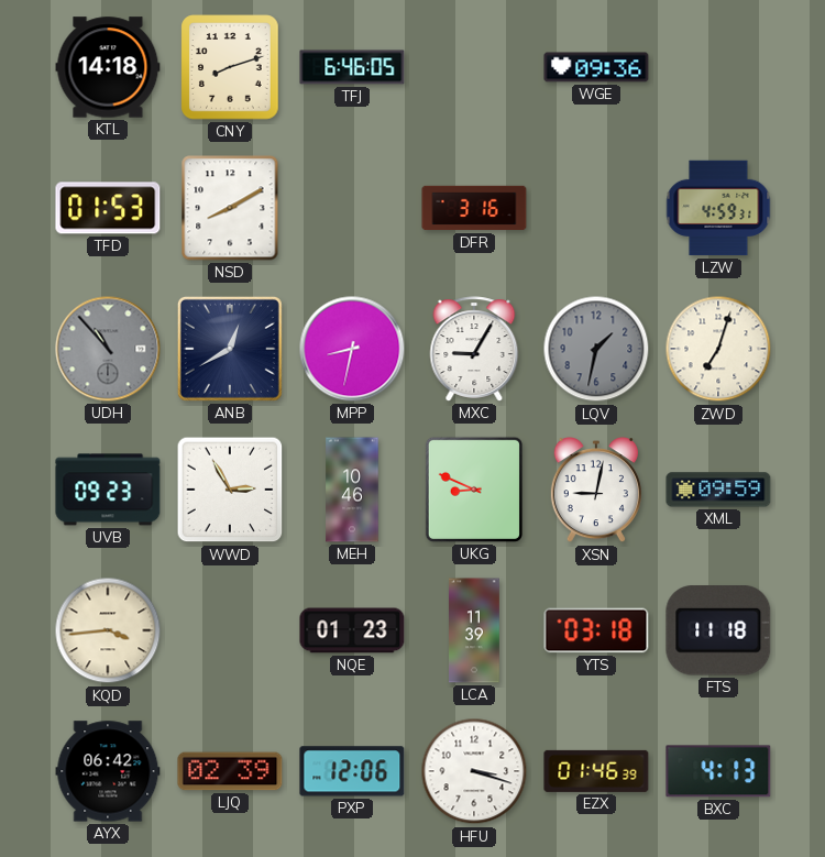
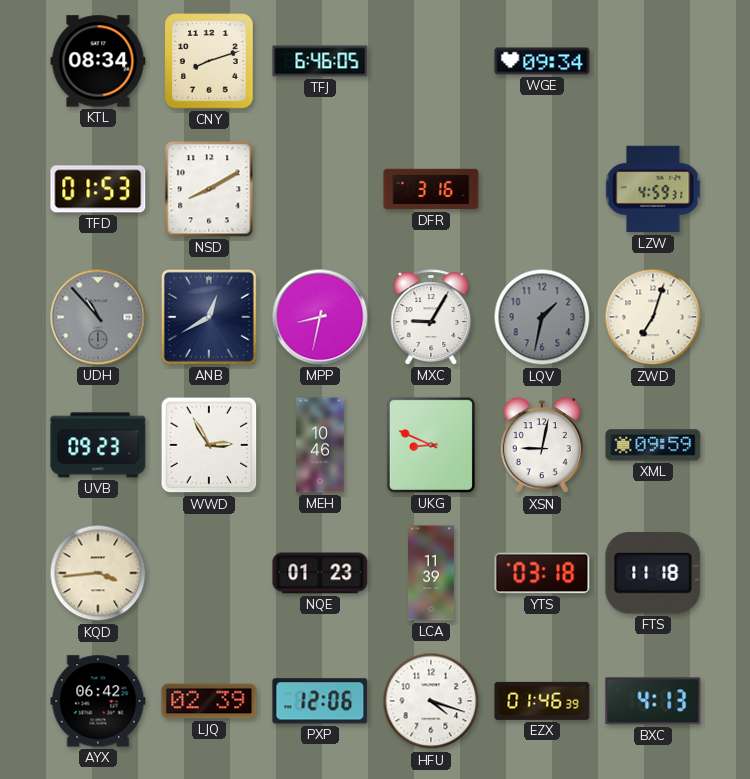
KTL: 14:18 -> 08:34 (98, 61)
WGE: 09:36 -> 09:34 (542, 61)
HFU: 3:18 -> 4:18 (431, 701)
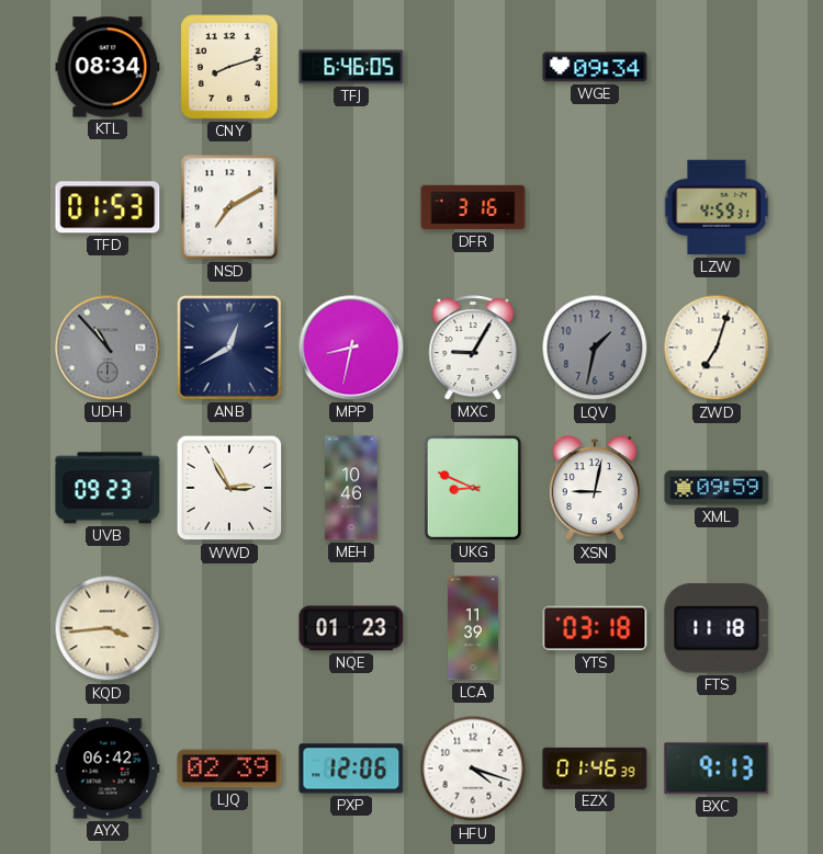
NSD: 8:10 -> 7:10 (229, 207)
BXC: 4:13 -> 9:13 (717, 768)
